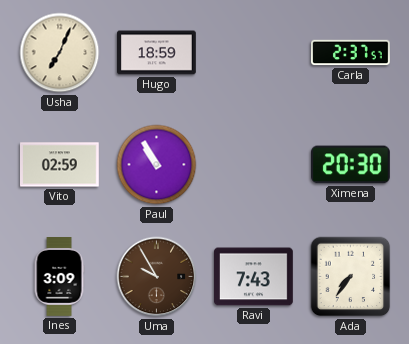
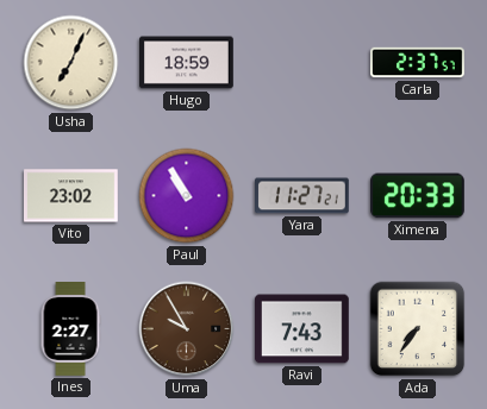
Vito: 02:59 -> 23:02 (71, 196)
Yara: none -> 11:27 (302, 196)
Ximena: 20:30 -> 20:33 (418, 196)
Ines: 3:09 -> 2:27 (70, 329)
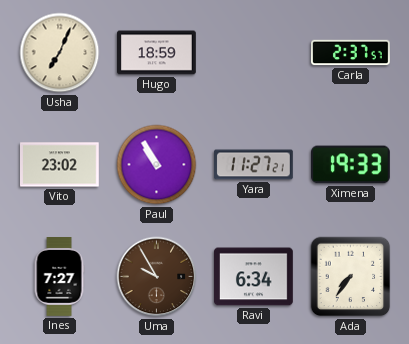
Ximena: 20:33 -> 19:33 (351, 165)
Ines: 2:27 -> 7:27 (59, 277)
Ravi: 7:43 -> 6:34 (254, 277)
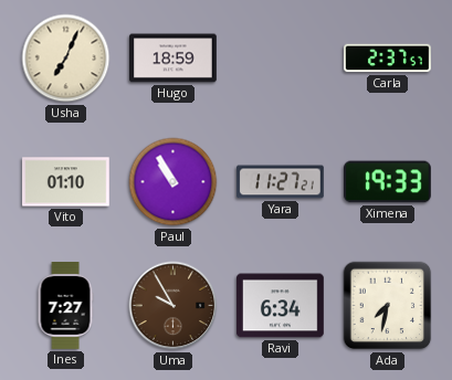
Vito: 23:02 -> 01:10 (66, 182)
Ada: 7:36 -> 7:32 (388, 306)
